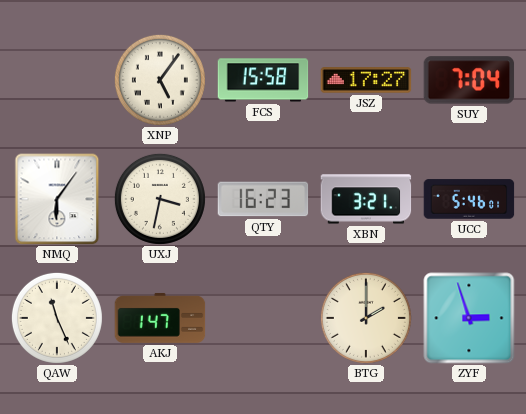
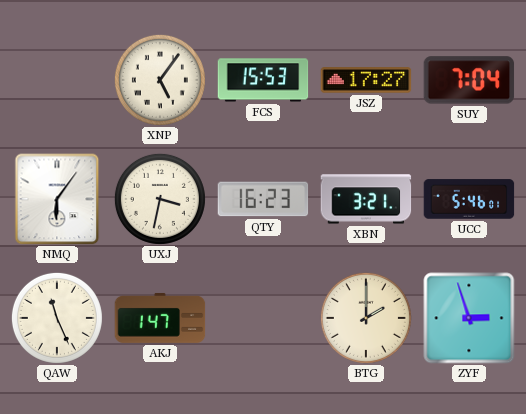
FCS: 15:58 -> 15:53 (263, 80)
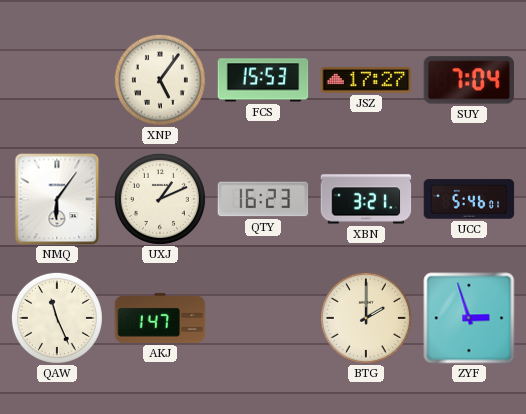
UXJ: 3:32 -> 1:11 (160, 199)
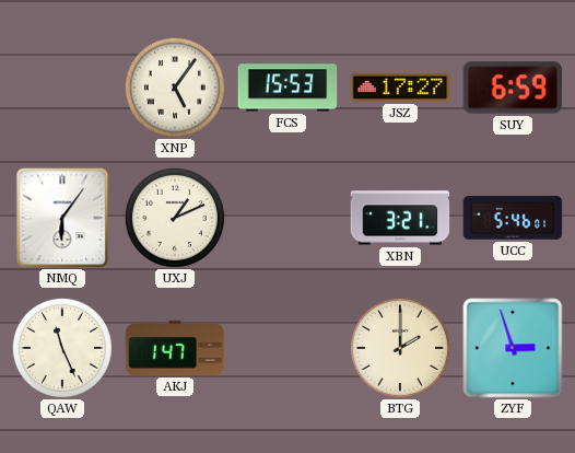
SUY: 7:04 -> 6:59 (513, 88)
QTY: 16:23 -> none (263, 199)
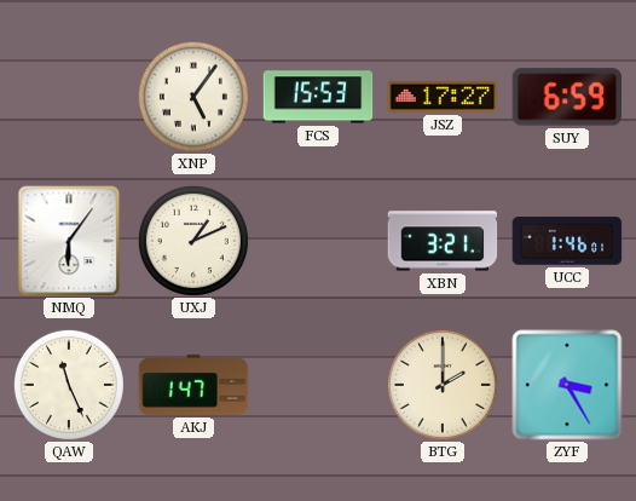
UCC: 5:46 -> 1:46 (567, 241)
ZYF: 2:57 -> 3:25 (567, 385)
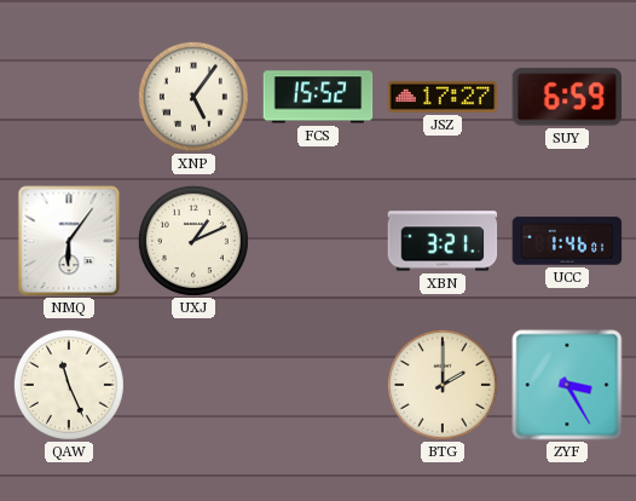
FCS: 15:53 -> 15:52 (318, 97)
AKJ: 1:47 -> none (193, 385)
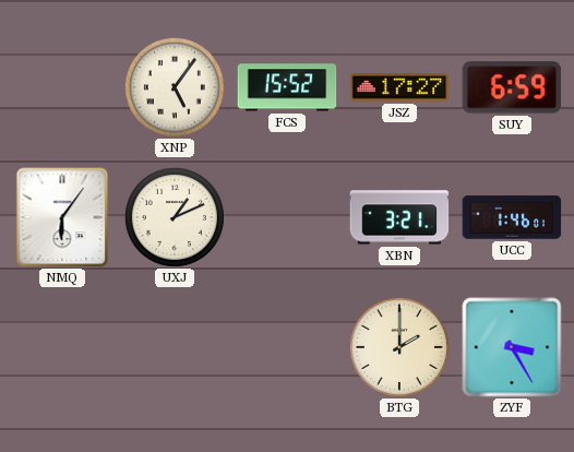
QAW: 11:26 -> none (69, 385)
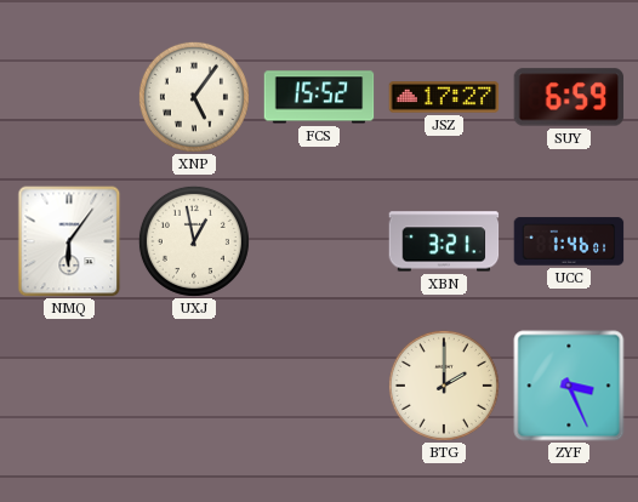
UXJ: 1:11 -> 12:58 (194, 241)
ZYF: 3:25 -> 3:26 (569, 386)
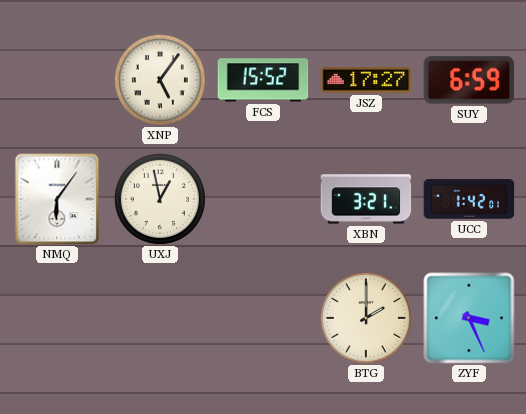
UCC: 1:46 -> 1:42 (469, 199)
